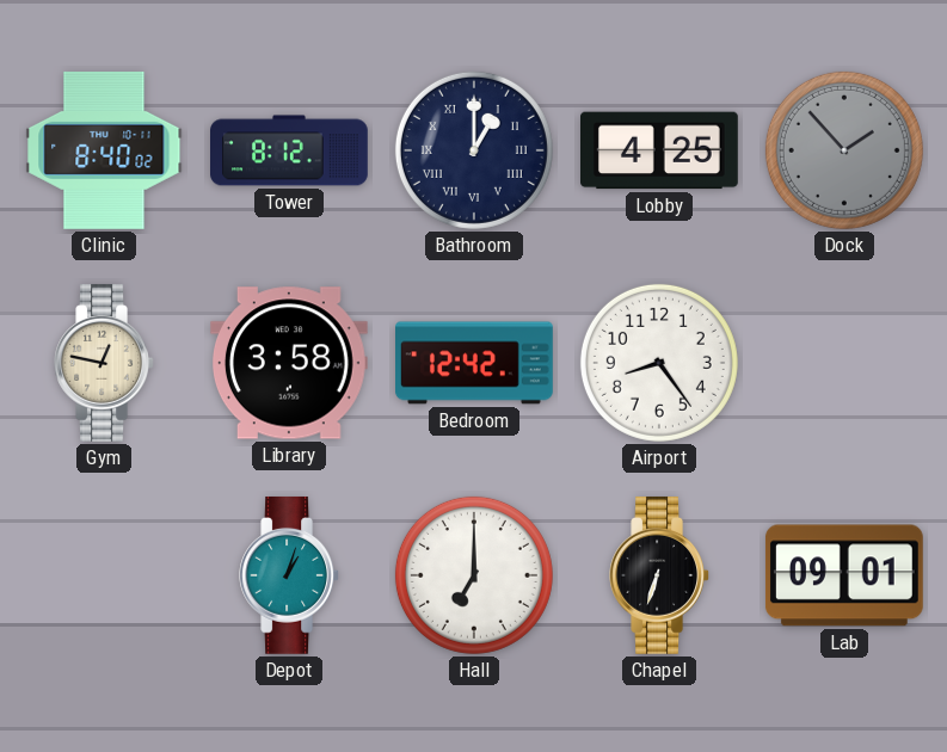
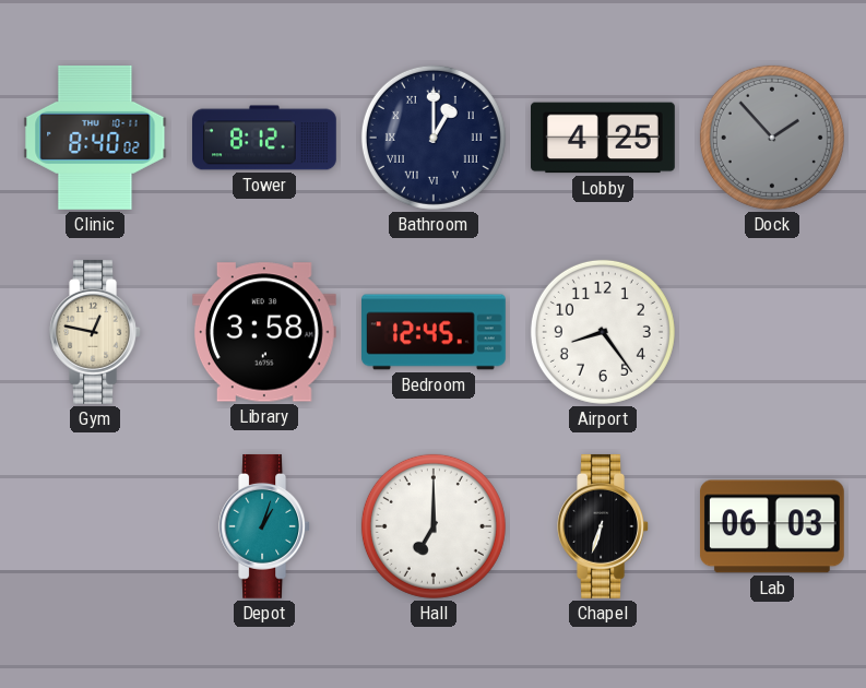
Bedroom: 12:42 -> 12:45 (435, 332)
Lab: 09:01 -> 06:03 (772, 526)
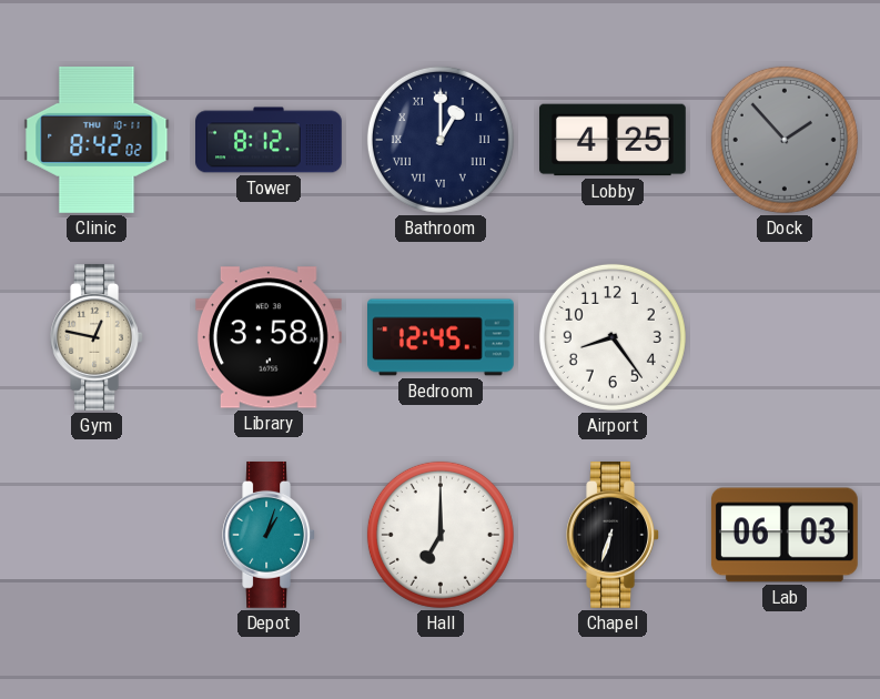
Clinic: 8:40 -> 8:42 (97, 140)
